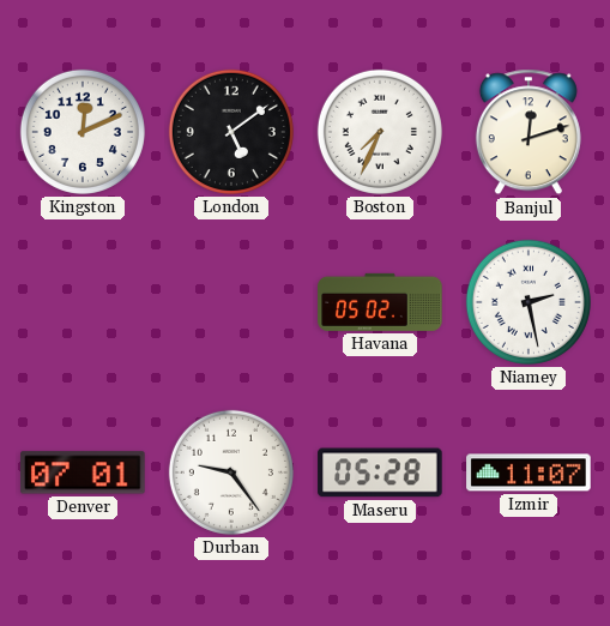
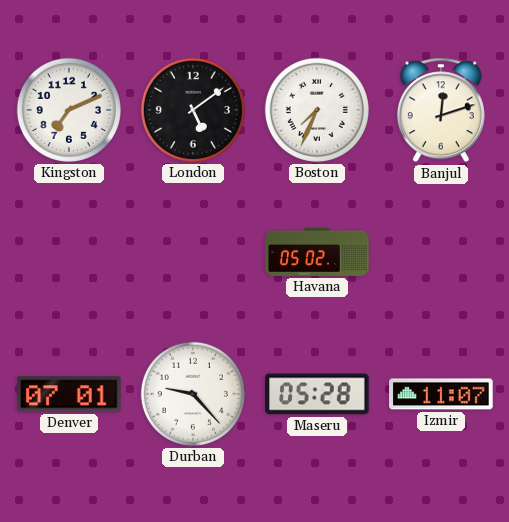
Kingston: 12:11 -> 7:11 (69, 110)
Niamey: 2:28 -> none (529, 302)
Durban: 9:24 -> 9:23 (193, 394)
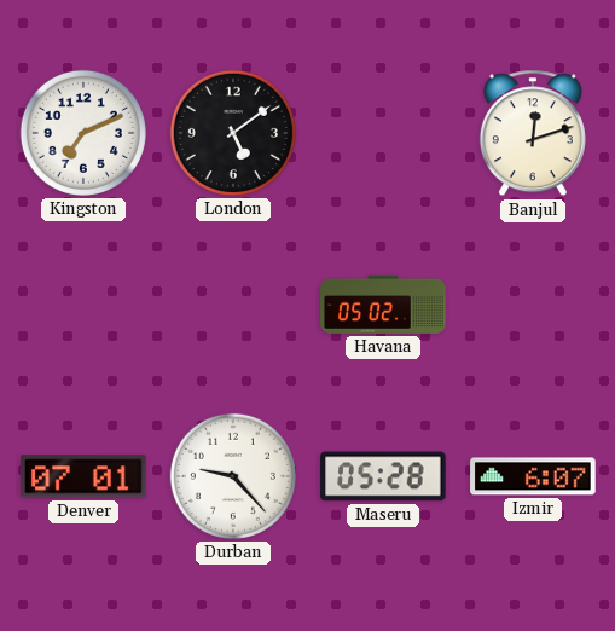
Boston: 7:34 -> none (317, 110)
Izmir: 11:07 -> 6:07 (533, 476)
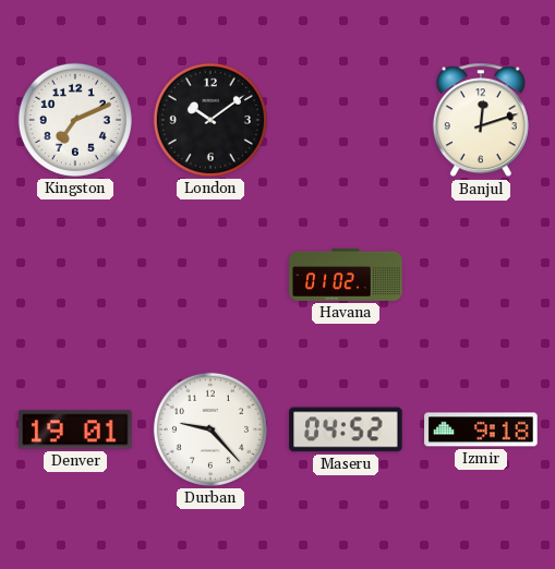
London: 5:09 -> 10:09 (210, 120)
Havana: 05:02 -> 01:02 (346, 275)
Denver: 07:01 -> 19:01 (75, 429)
Maseru: 05:28 -> 04:52 (346, 429)
Izmir: 6:07 -> 9:18 (481, 429)
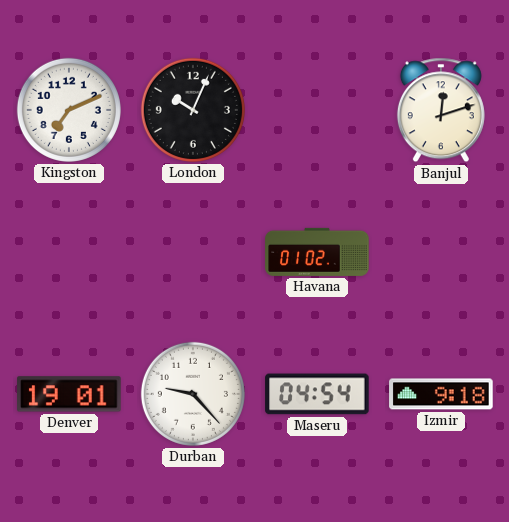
London: 10:09 -> 10:04 (193, 110)
Maseru: 04:52 -> 04:54 (317, 394)
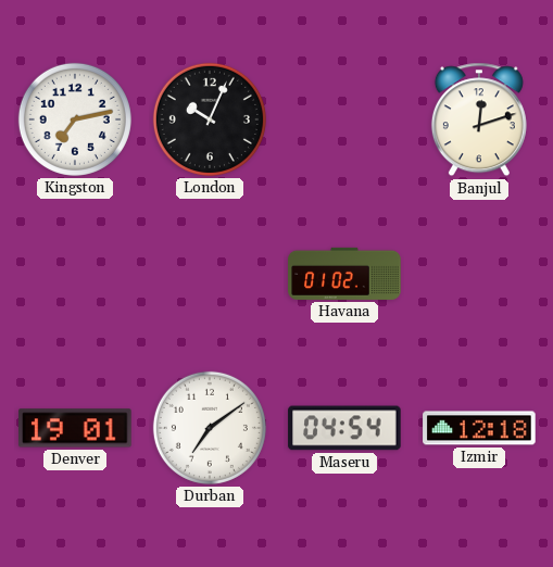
Kingston: 7:11 -> 7:13 (75, 119)
Durban: 9:23 -> 7:09 (210, 428)
Izmir: 9:18 -> 12:18 (479, 428)
